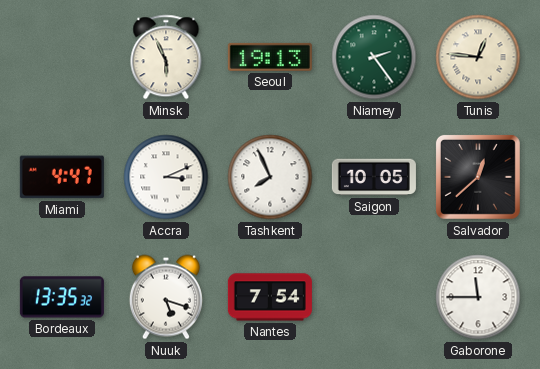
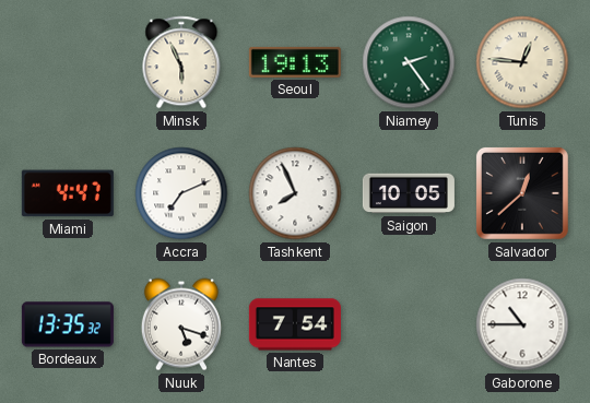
Accra: 3:11 -> 7:11 (181, 193)
Gaborone: 11:45 -> 10:45 (522, 324)
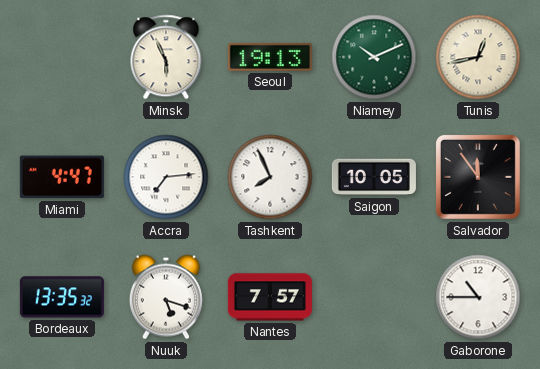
Niamey: 2:24 -> 10:11 (374, 57)
Tunis: 12:46 -> 12:43 (478, 57)
Accra: 7:11 -> 7:14 (166, 177)
Salvador: 12:38 -> 11:54 (478, 177)
Nantes: 7:54 -> 7:57 (270, 297)
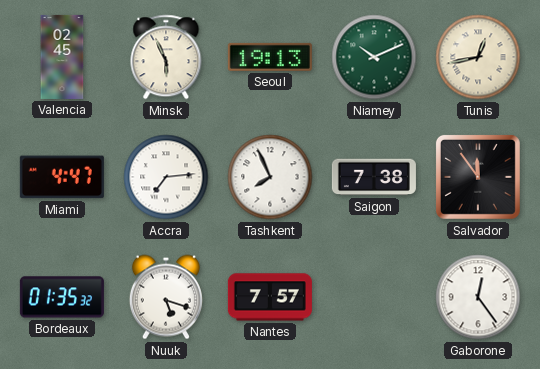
Valencia: none -> 02:45 (62, 57)
Saigon: 10:05 -> 7:38 (374, 177)
Bordeaux: 13:35 -> 01:35 (62, 297)
Gaborone: 10:45 -> 12:24 (478, 297)
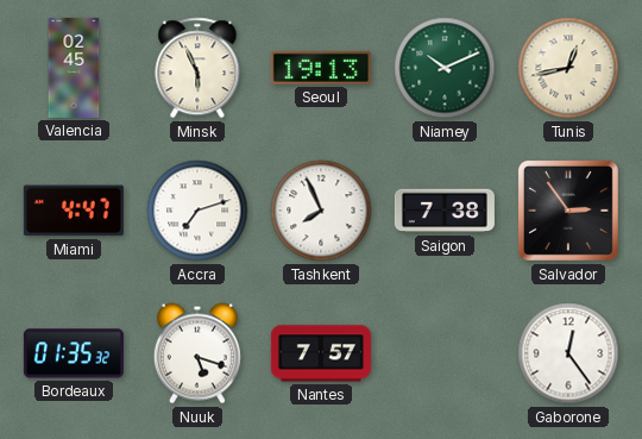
Accra: 7:14 -> 7:12 (197, 211)
Salvador: 11:54 -> 2:54 (568, 211)
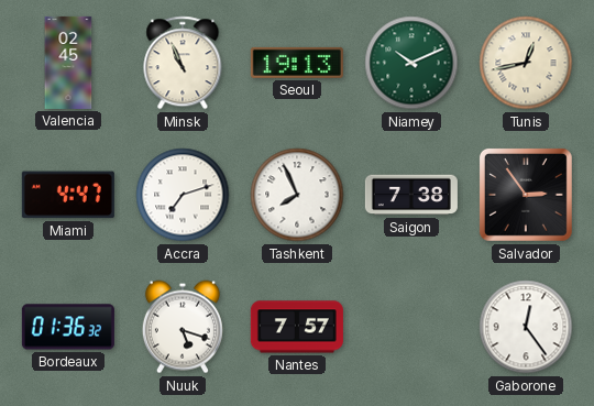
Minsk: 5:56 -> 10:56 (183, 63)
Bordeaux: 01:35 -> 01:36 (68, 327)
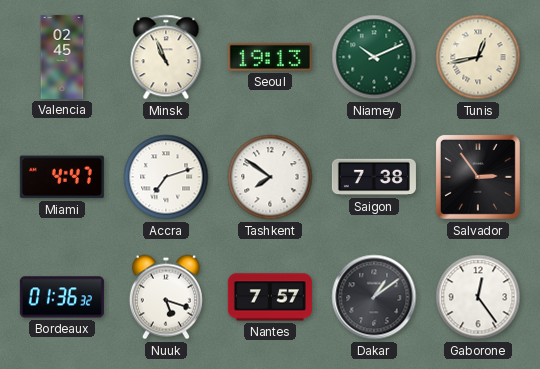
Tashkent: 7:56 -> 7:51 (270, 177)
Dakar: none -> 1:09 (374, 297)
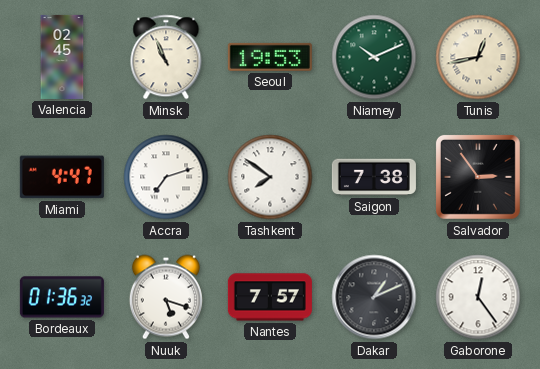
Seoul: 19:13 -> 19:53 (270, 57)
Dakar: 1:09 -> 1:11 (374, 297)
